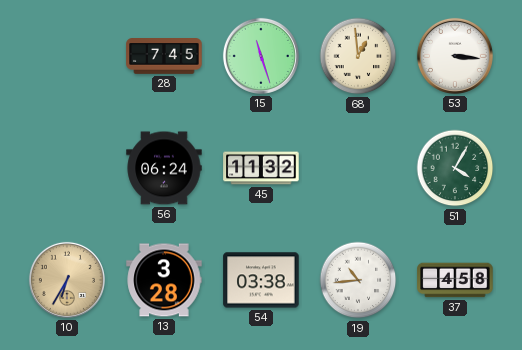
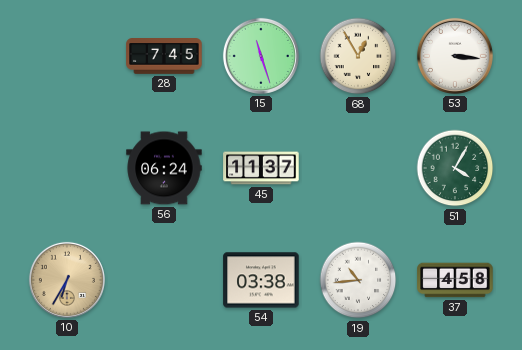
68: 12:59 -> 12:55 (358, 56)
45: 11:32 -> 11:37 (261, 168)
13: 3:28 -> none (164, 280)
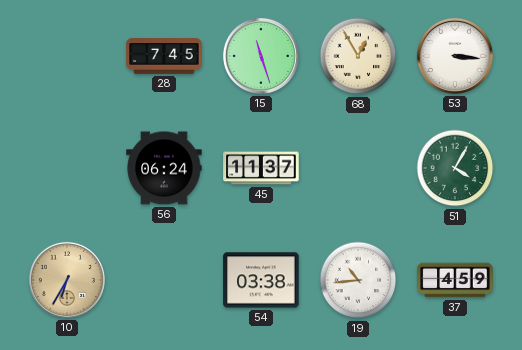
37: 4:58 -> 4:59 (455, 280)
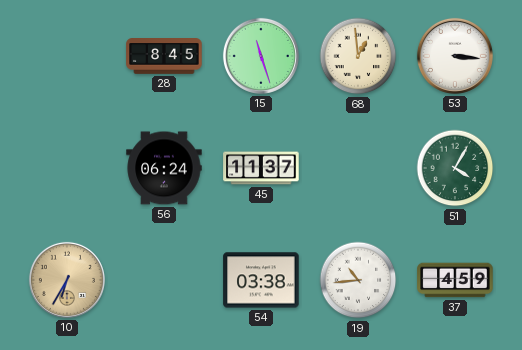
28: 7:45 -> 8:45 (164, 57)
68: 12:55 -> 12:59 (358, 56)
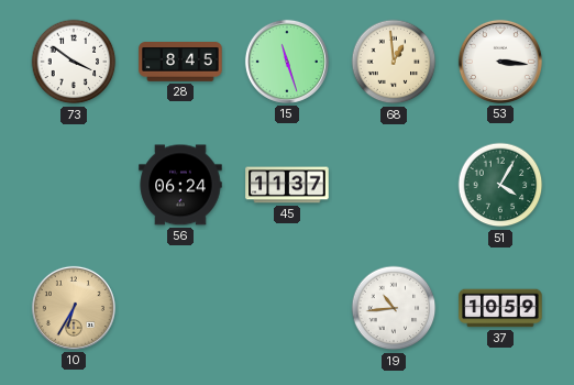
73: none -> 3:51 (74, 62)
54: 03:38 -> none (261, 280)
37: 4:59 -> 10:59 (500, 308)
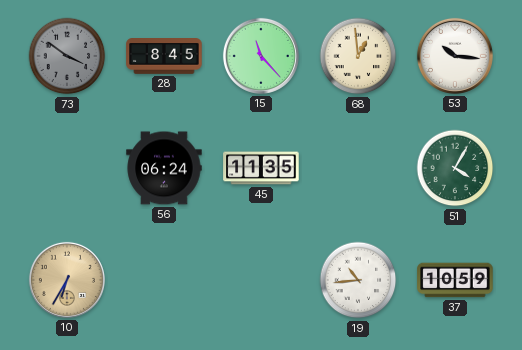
73 dial: white -> grey (67, 56)
15: 11:27 -> 11:23 (261, 56)
53: 3:16 -> 10:16 (455, 56)
45: 11:37 -> 11:35 (261, 168)
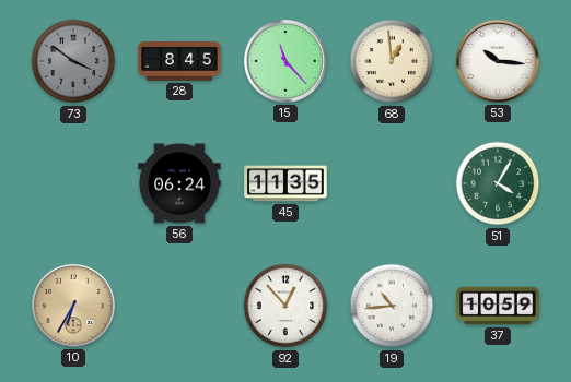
92: none -> 12:53 (285, 306)
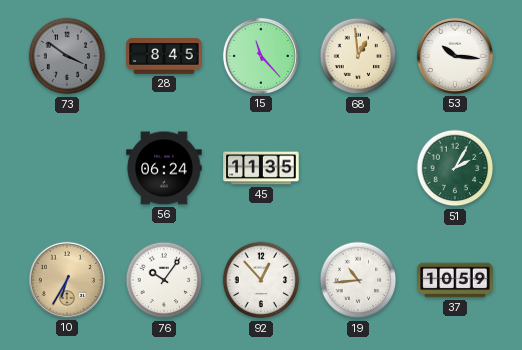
51: 4:05 -> 2:05 (455, 168)
76: none -> 10:06 (164, 280)
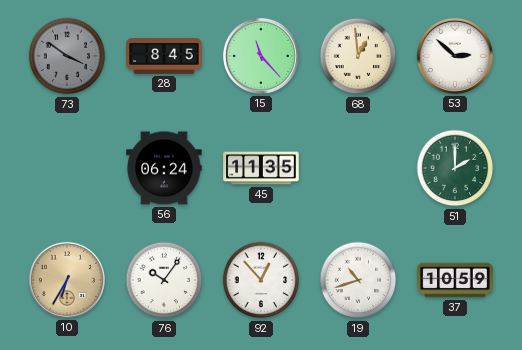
53: 10:16 -> 2:52 (455, 56)
51: 2:05 -> 2:00 (455, 168)
19: 10:44 -> 10:42 (358, 280)
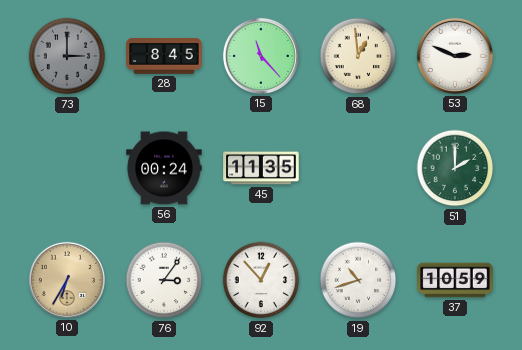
73: 3:51 -> 3:00 (67, 56)
53: 2:52 -> 2:49 (455, 56)
56: 06:24 -> 00:24 (164, 168)
76: 10:06 -> 3:06 (164, 280)
